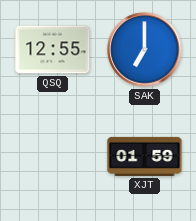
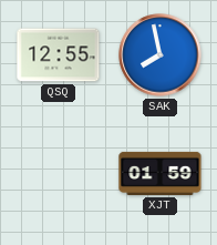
SAK: 7:00 -> 7:58 (161, 55)
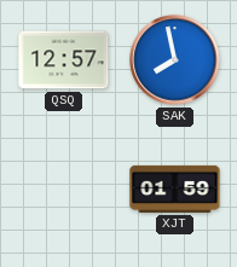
QSQ: 12:55 -> 12:57 (64, 60)
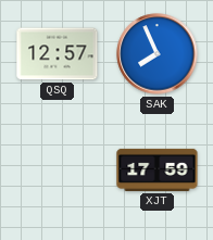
SAK: 7:58 -> 7:56 (158, 54)
XJT: 01:59 -> 17:59 (158, 169)
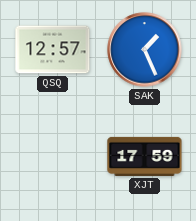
SAK: 7:56 -> 1:26 (145, 50)
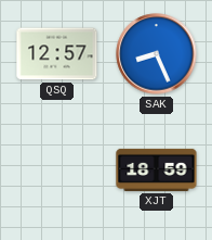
SAK: 1:26 -> 8:26 (157, 54)
XJT: 17:59 -> 18:59 (157, 169)
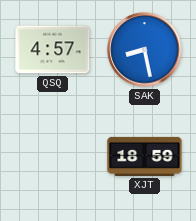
QSQ: 12:57 -> 4:57 (53, 50)
SAK: 8:26 -> 8:28 (145, 50)
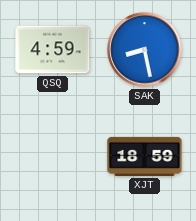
QSQ: 4:57 -> 4:59 (53, 50)
